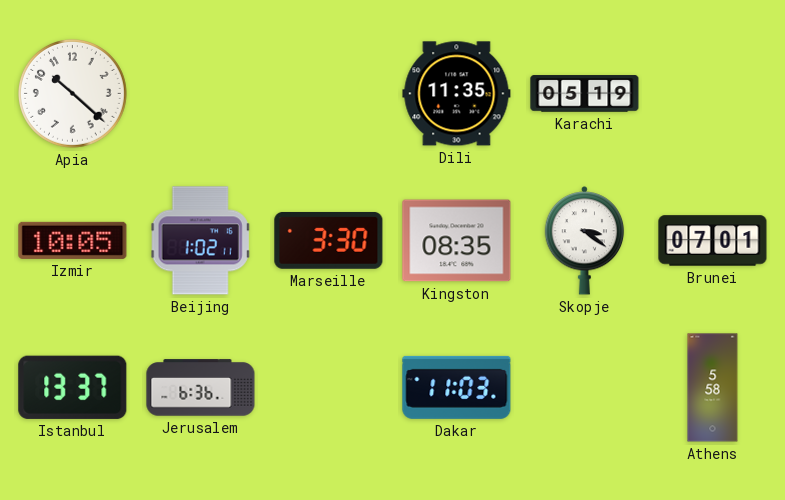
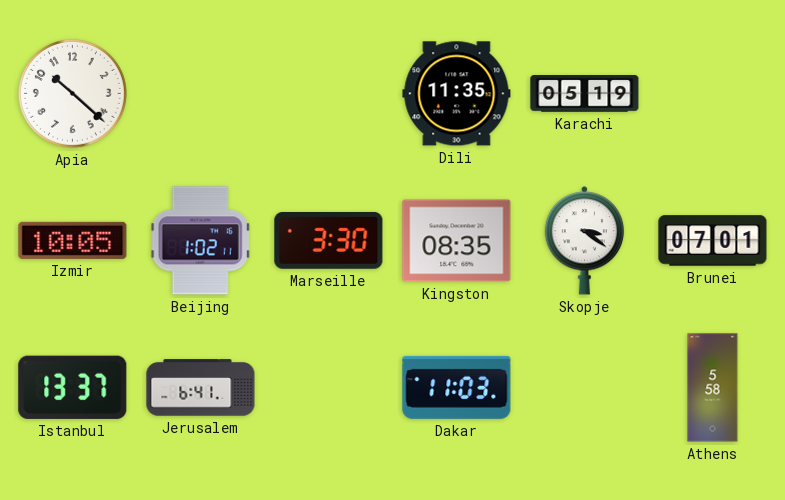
Jerusalem: 6:36 -> 6:41 (201, 388)
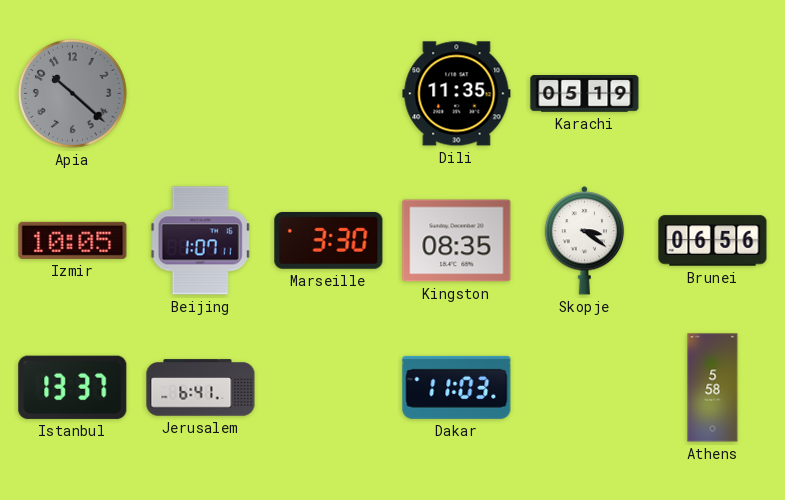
Apia dial: white -> grey (72, 93)
Beijing: 1:02 -> 1:07 (201, 241)
Brunei: 07:01 -> 06:56 (713, 241)
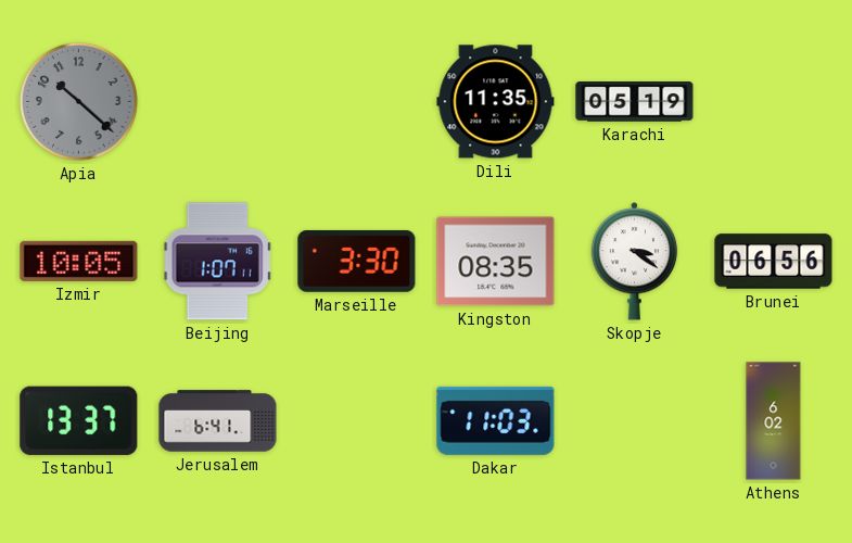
Athens: 5:58 -> 6:02 (774, 421)
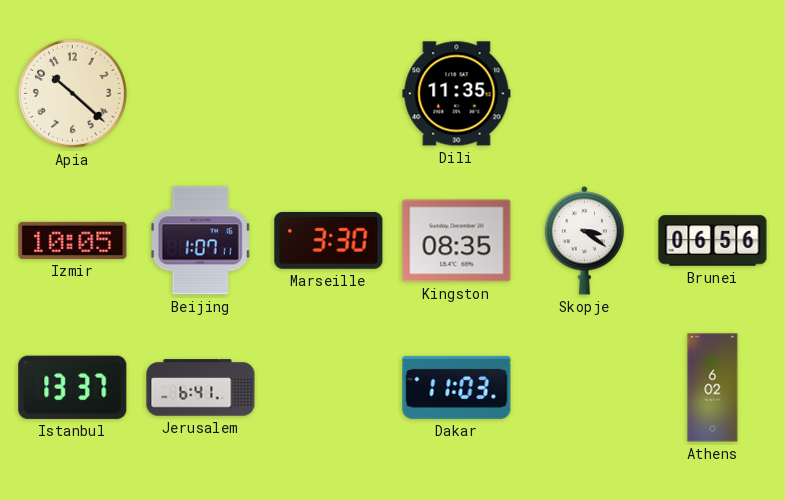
Apia dial: grey -> cream (72, 93)
Karachi: 05:19 -> none (635, 102)
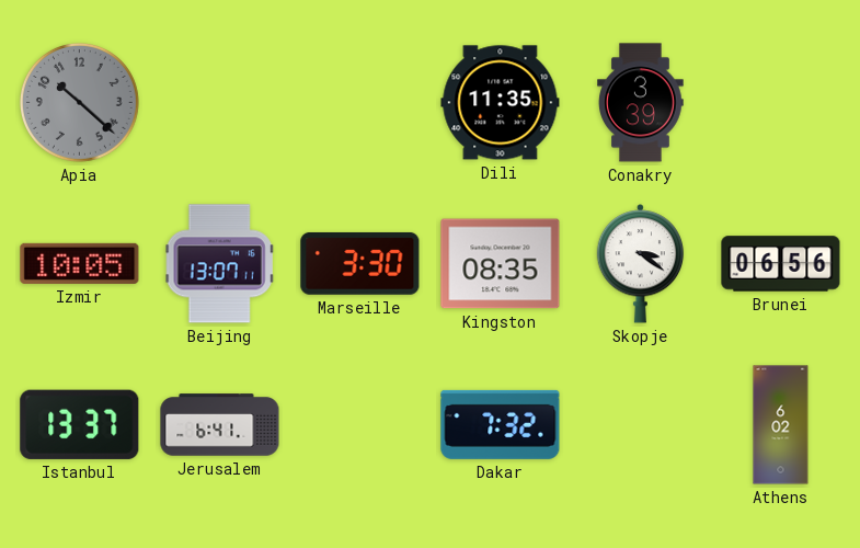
Apia dial: cream -> grey (79, 102)
Conakry: none -> 3:39 (641, 103)
Beijing: 1:07 -> 13:07 (220, 264)
Dakar: 11:03 -> 7:32 (501, 424)
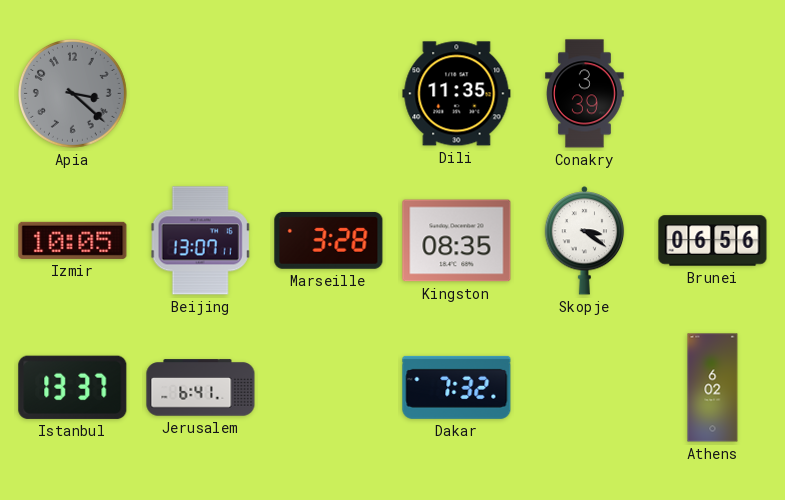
Apia: 10:22 -> 3:22 (72, 93)
Marseille: 3:30 -> 3:28 (329, 240)
